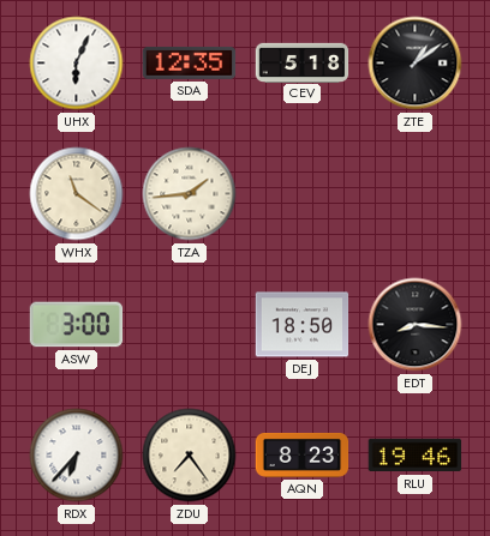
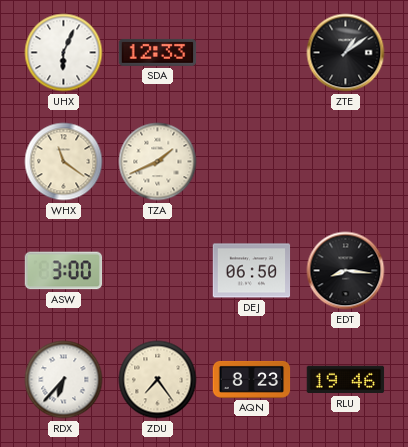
SDA: 12:35 -> 12:33 (158, 52)
CEV: 5:18 -> none (303, 62)
TZA: 1:44 -> 1:41 (158, 162)
DEJ: 18:50 -> 06:50 (252, 271)
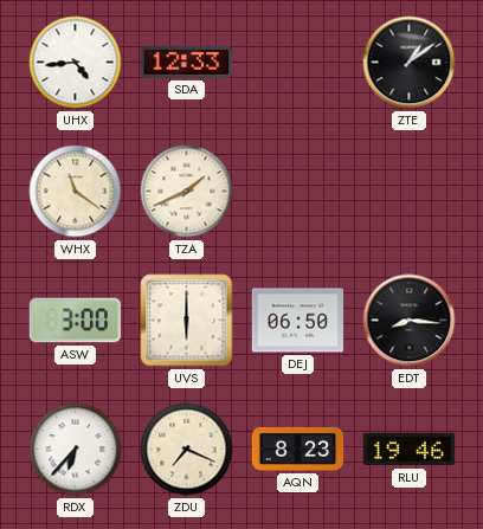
UHX: 6:04 -> 4:44 (76, 63)
UVS: none -> 6:00 (187, 321)
ZDU: 7:24 -> 7:19 (187, 450)
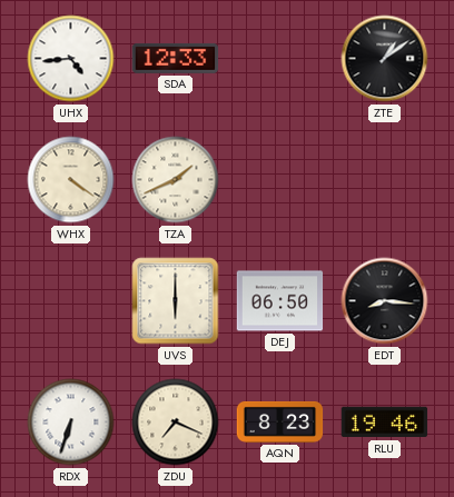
WHX: 11:21 -> 4:21 (71, 180)
ASW: 3:00 -> none (76, 321)
RDX: 6:37 -> 6:33 (71, 423)
